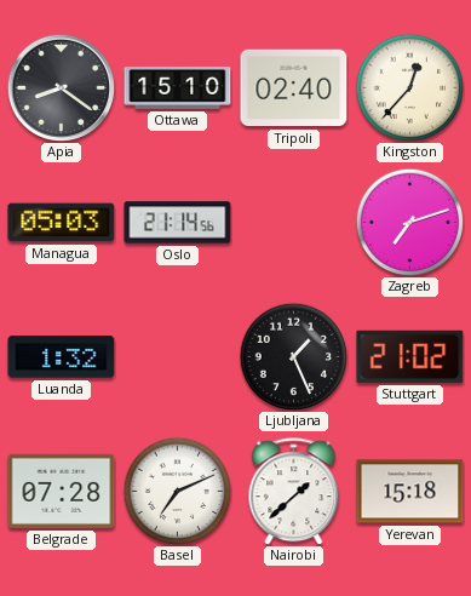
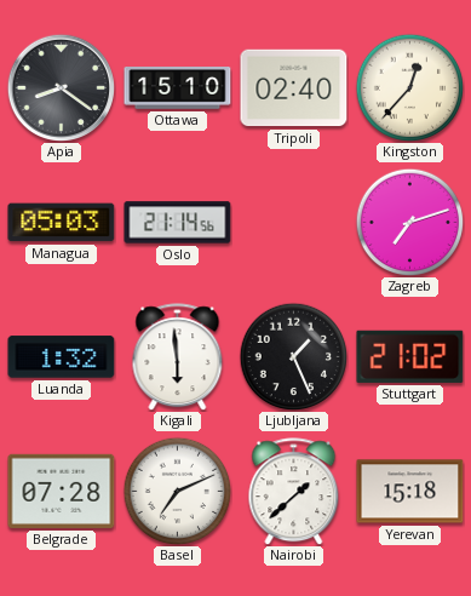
Kigali: none -> 5:59 (178, 357)
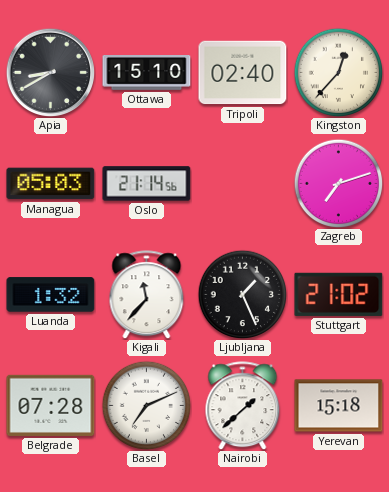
Apia: 8:21 -> 8:40 (50, 72)
Kigali: 5:59 -> 11:37 (147, 295)
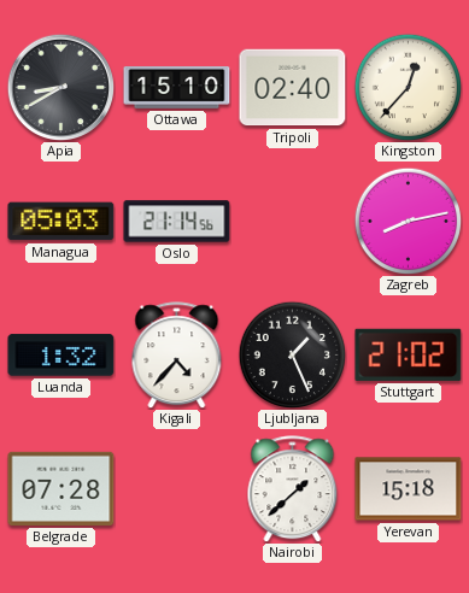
Zagreb: 7:12 -> 8:13 (408, 221)
Kigali: 11:37 -> 4:37 (177, 356)
Basel: 7:11 -> none (146, 405)
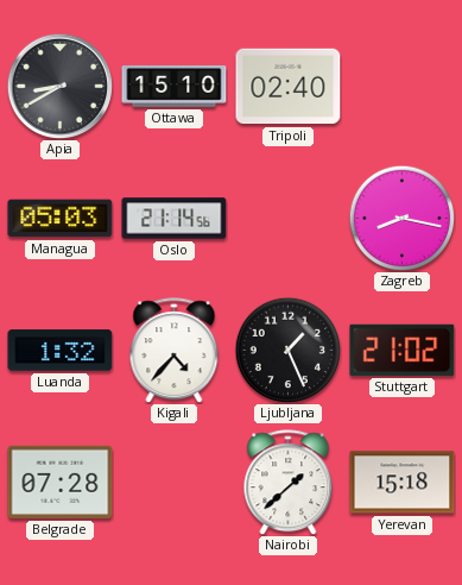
Kingston: 12:37 -> none (408, 87)
Zagreb: 8:13 -> 8:17 (401, 218)
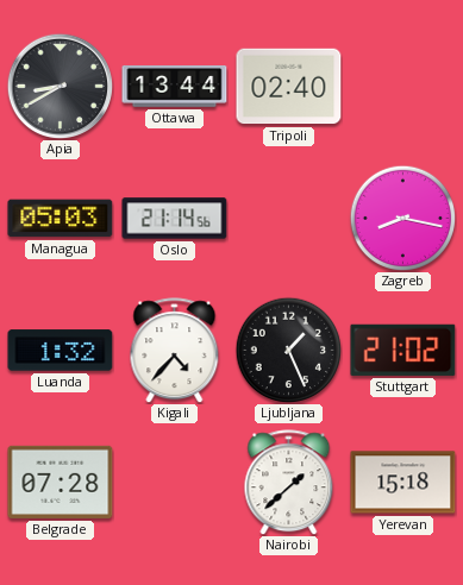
Ottawa: 15:10 -> 13:44 (175, 87)
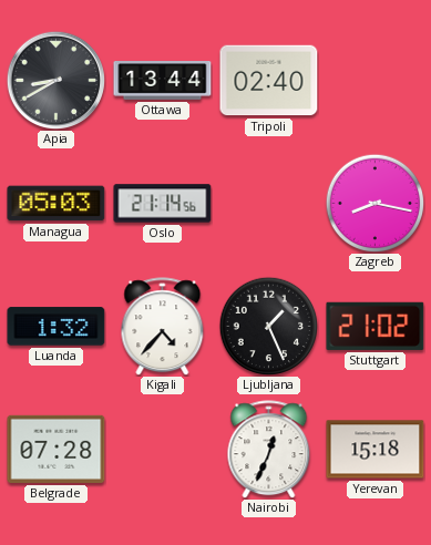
Nairobi: 1:38 -> 12:34 (269, 450)
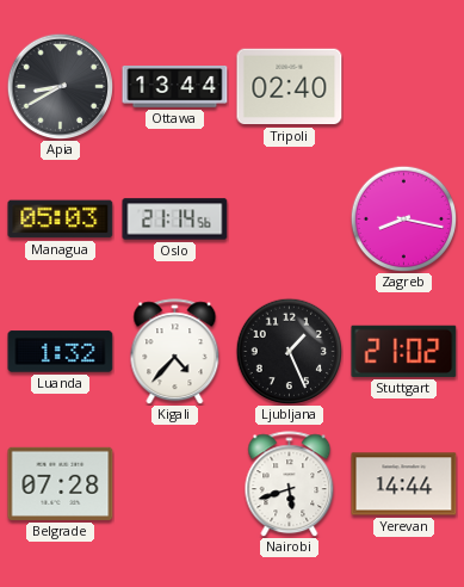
Nairobi: 12:34 -> 5:42 (290, 484)
Yerevan: 15:18 -> 14:44 (404, 484)
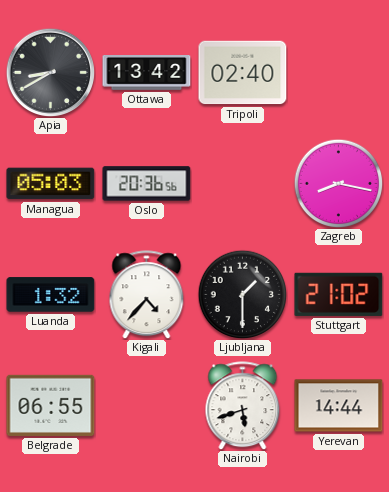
Ottawa: 13:44 -> 13:42 (147, 73)
Oslo: 21:14 -> 20:36 (147, 184)
Ljubljana: 1:26 -> 1:30 (242, 294)
Belgrade: 07:28 -> 06:55 (51, 405)
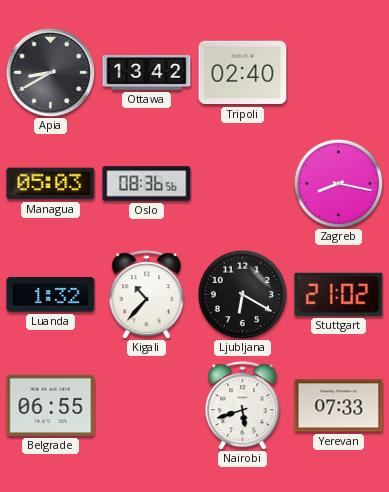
Oslo: 20:36 -> 08:36 (147, 184)
Kigali: 4:37 -> 10:37 (147, 295)
Ljubljana: 1:30 -> 6:20 (242, 294)
Yerevan: 14:44 -> 07:33 (339, 406)
